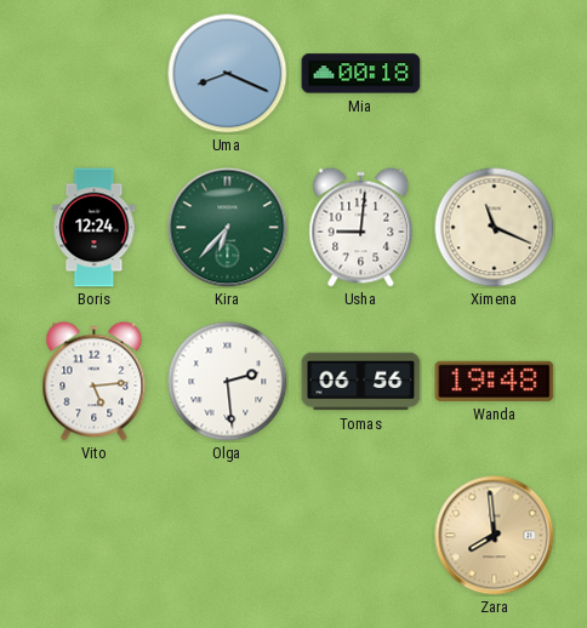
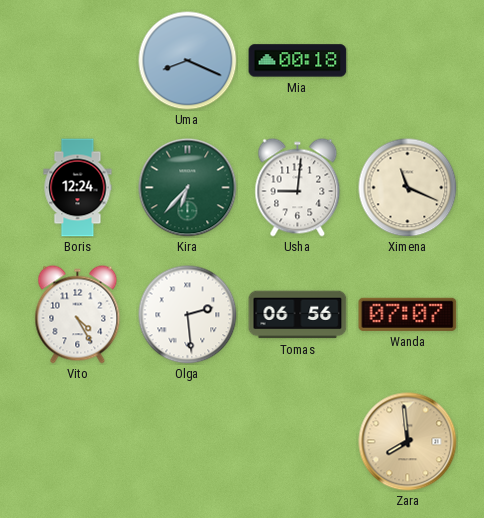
Vito: 5:14 -> 4:25 (78, 315)
Wanda: 19:48 -> 07:07 (408, 314)
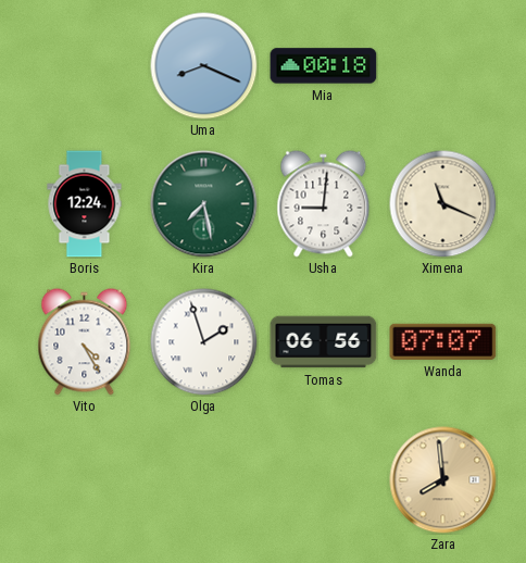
Kira: 6:37 -> 7:28 (204, 204)
Olga: 2:29 -> 1:57 (204, 342)
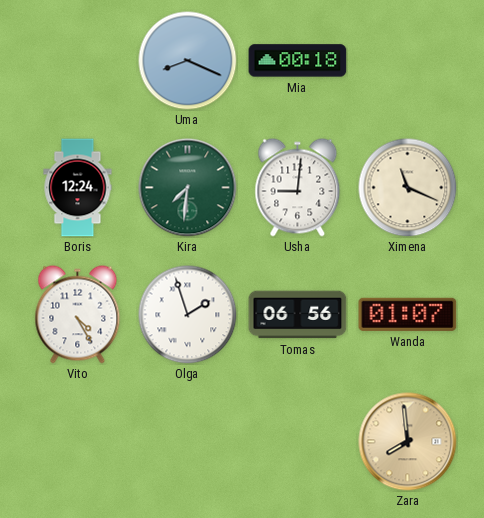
Kira: 7:28 -> 7:31 (188, 188)
Wanda: 07:07 -> 01:07 (408, 314)
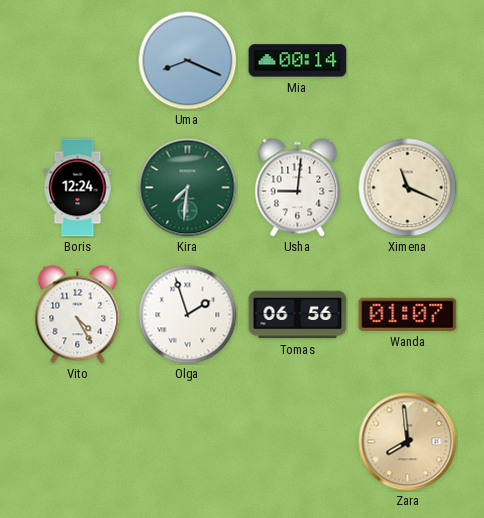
Mia: 00:18 -> 00:14 (298, 61)
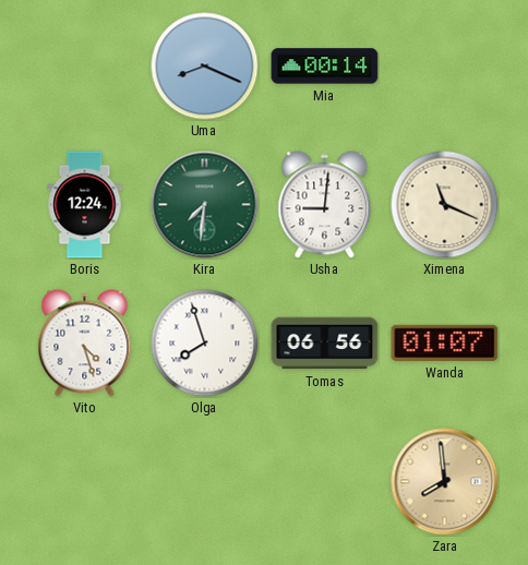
Vito: 4:25 -> 4:27 (85, 344)
Olga: 1:57 -> 7:57 (205, 344)
